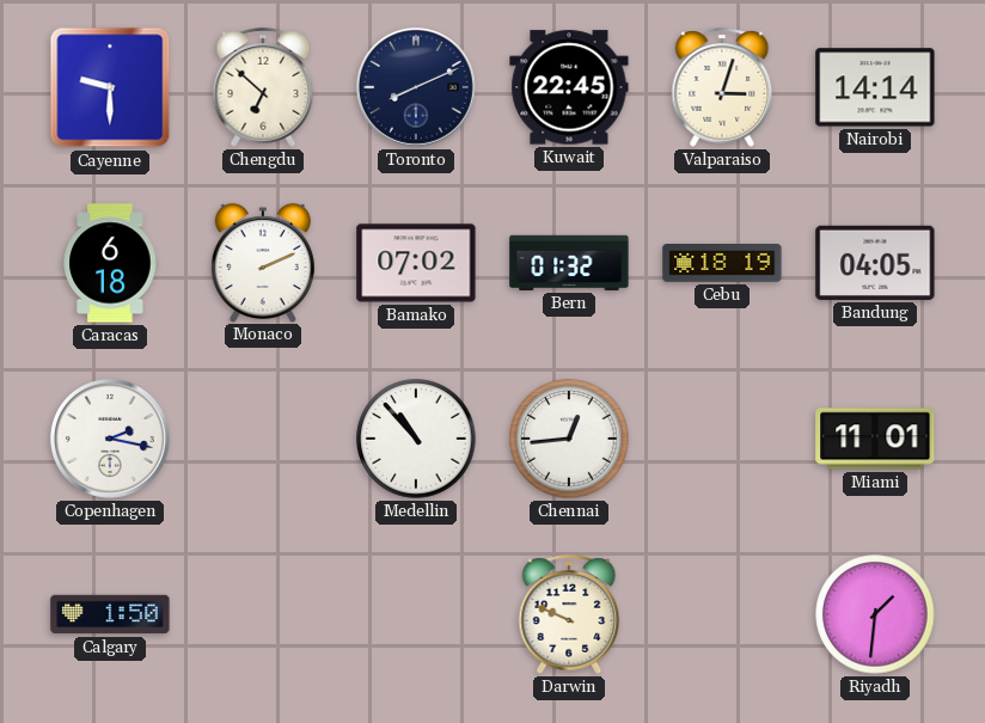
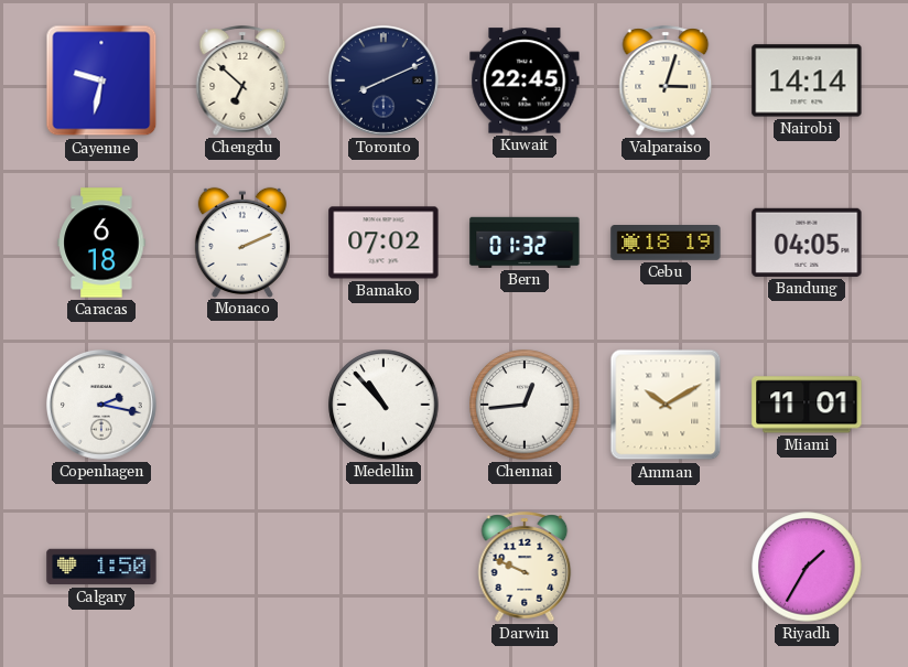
Cayenne: 9:30 -> 9:32 (101, 80)
Amman: none -> 10:10 (666, 405)
Riyadh: 1:31 -> 1:35 (807, 567)
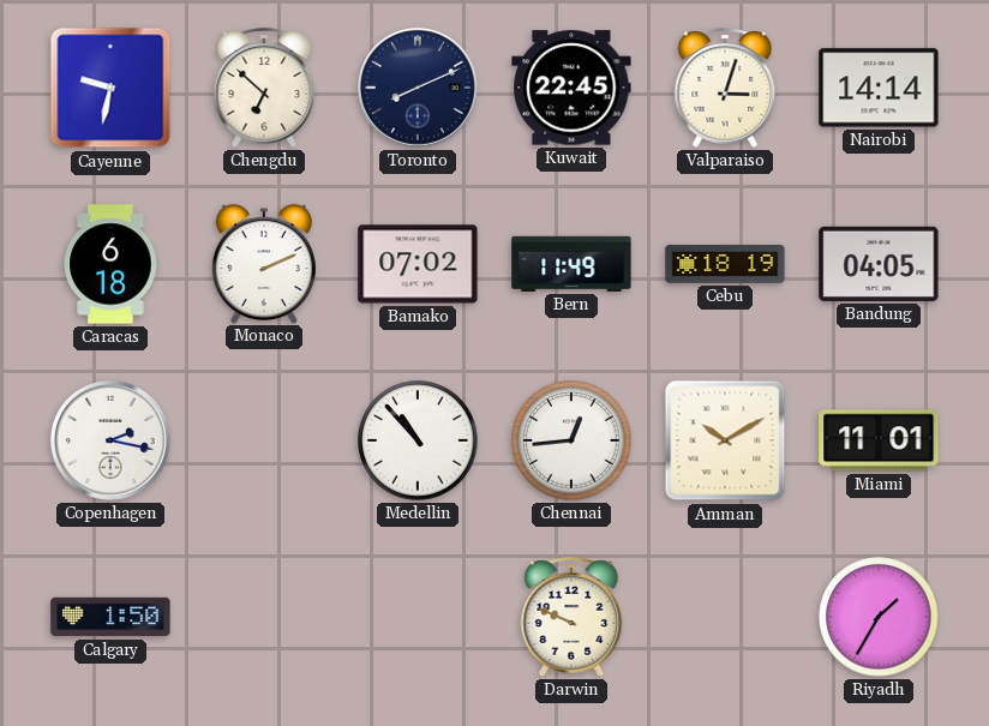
Bern: 01:32 -> 11:49 (571, 264)
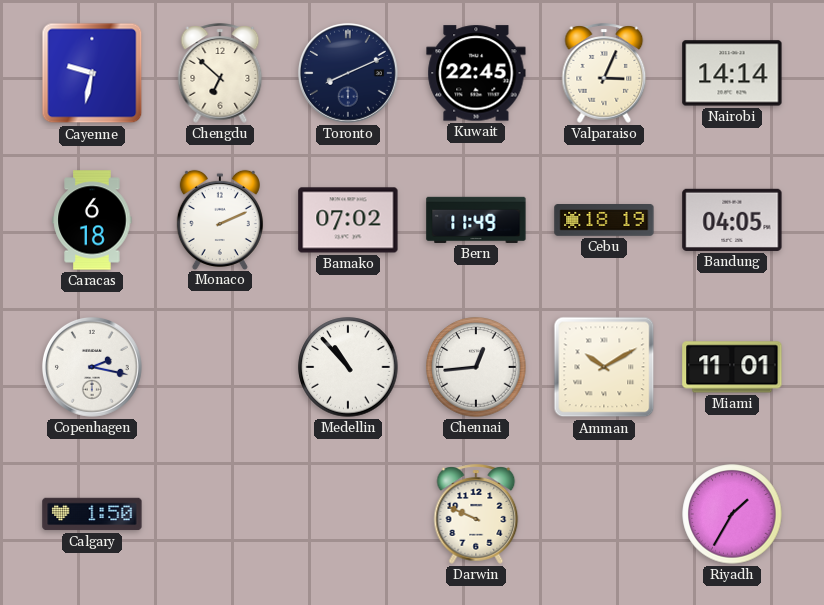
Valparaiso: 3:03 -> 3:04 (604, 73)
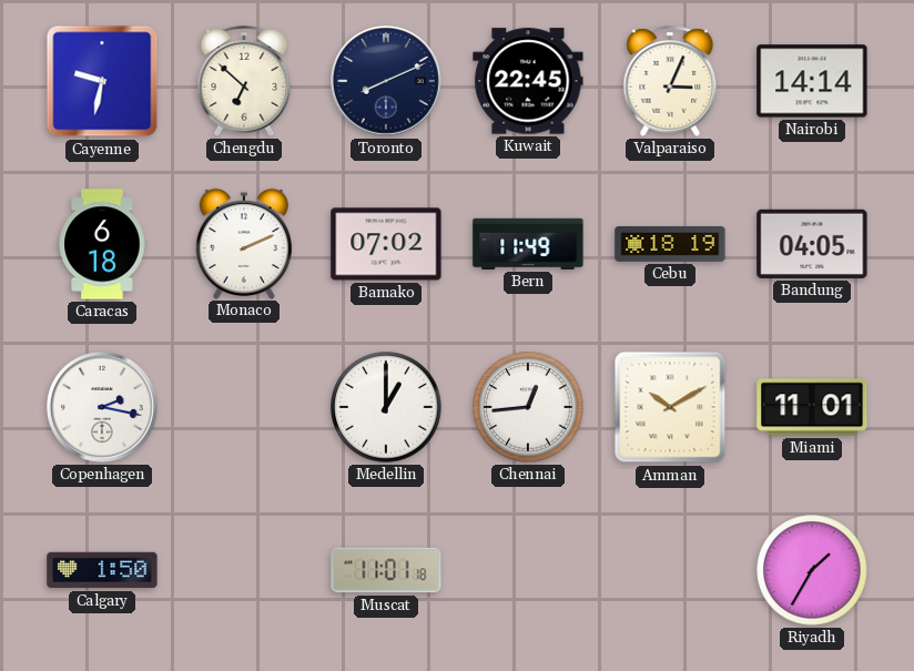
Medellin: 10:53 -> 1:00 (386, 407)
Muscat: none -> 11:01 (386, 570)
Darwin: 9:49 -> none (476, 514)
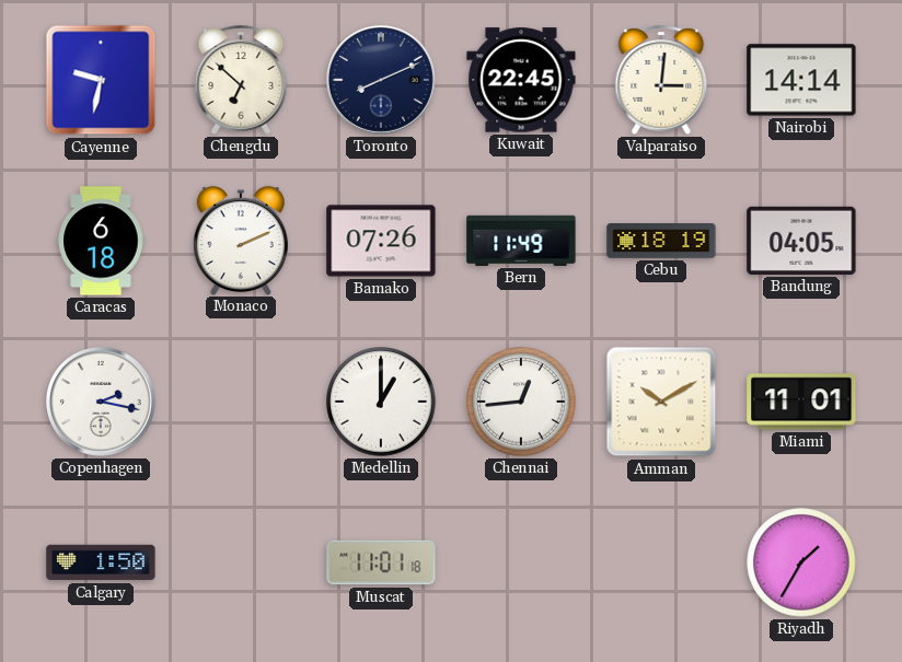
Valparaiso: 3:04 -> 3:01 (661, 80)
Bamako: 07:02 -> 07:26 (381, 241)
